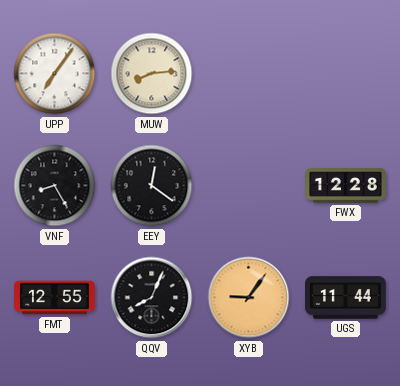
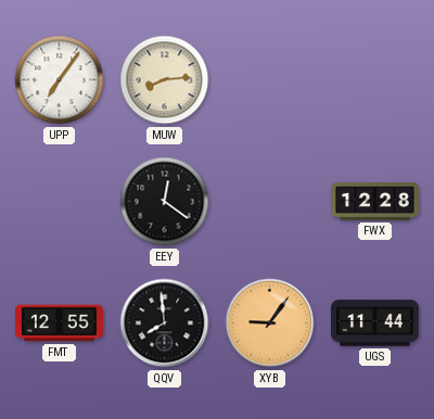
VNF: 8:25 -> none (55, 186)
QQV: 8:04 -> 7:59 (165, 323)
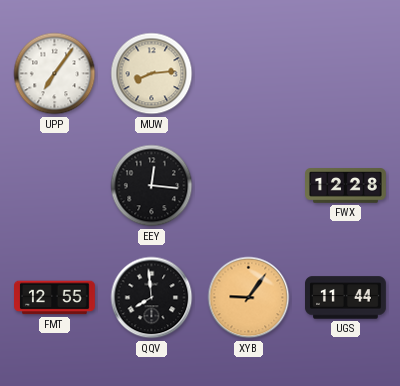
EEY: 12:21 -> 12:16 (152, 186)
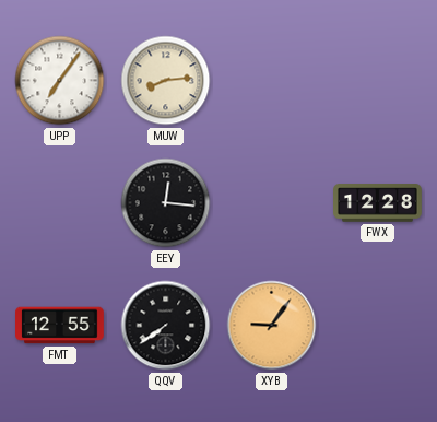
QQV: 7:59 -> 7:39 (166, 326)
UGS: 11:44 -> none (346, 298)
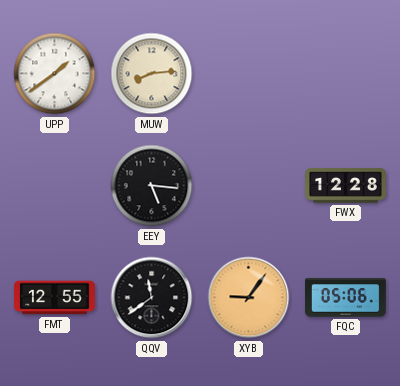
UPP: 7:06 -> 1:39 (55, 74)
EEY: 12:16 -> 5:16 (152, 186)
QQV: 7:39 -> 11:39 (152, 298)
FQC: none -> 05:06 (346, 298)
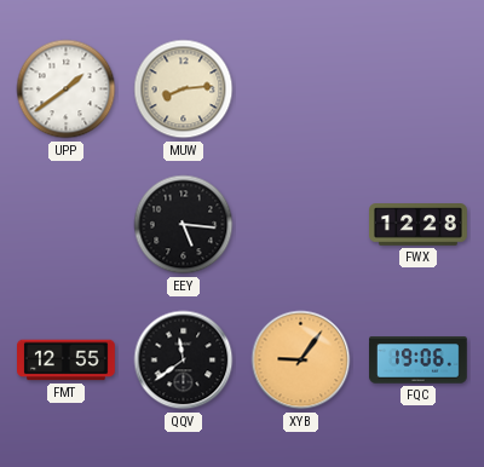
FQC: 05:06 -> 19:06 (419, 361)
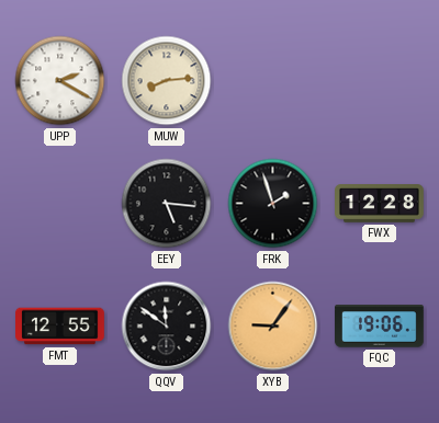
UPP: 1:39 -> 2:20 (60, 81)
FRK: none -> 1:57 (273, 204)
QQV: 11:39 -> 11:51 (167, 327)
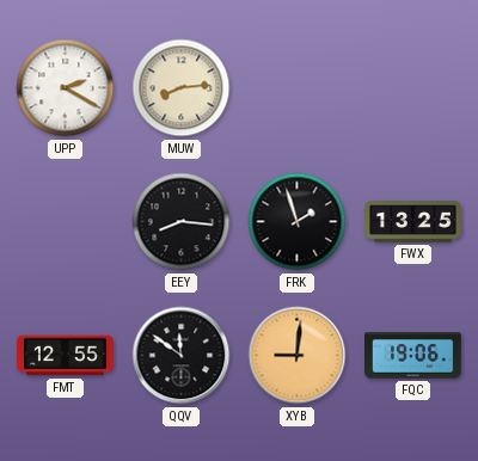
EEY: 5:16 -> 8:16 (182, 222)
FWX: 12:28 -> 13:25 (413, 222)
XYB: 9:06 -> 9:01 (298, 356)
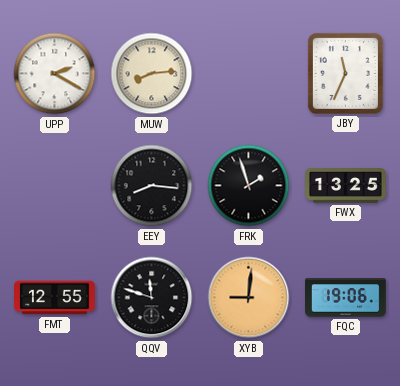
JBY: none -> 11:34 (345, 73)
QQV: 11:51 -> 11:48 (152, 298)
